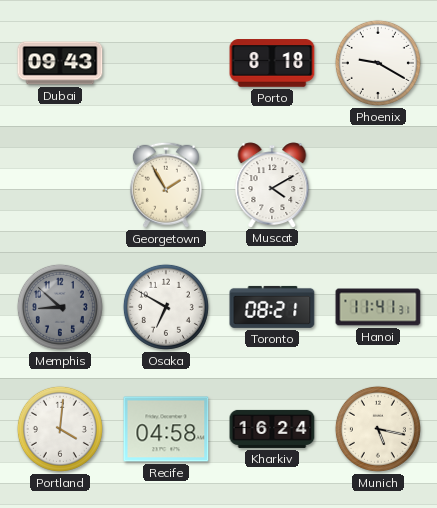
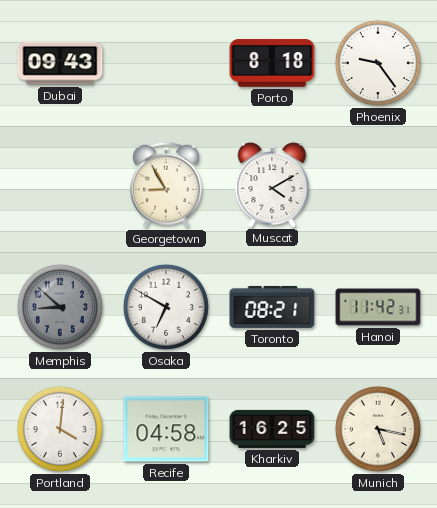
Phoenix: 9:20 -> 9:24 (378, 63)
Georgetown: 1:55 -> 8:55 (166, 185)
Hanoi: 11:41 -> 11:42 (378, 307)
Kharkiv: 16:24 -> 16:25 (272, 429)
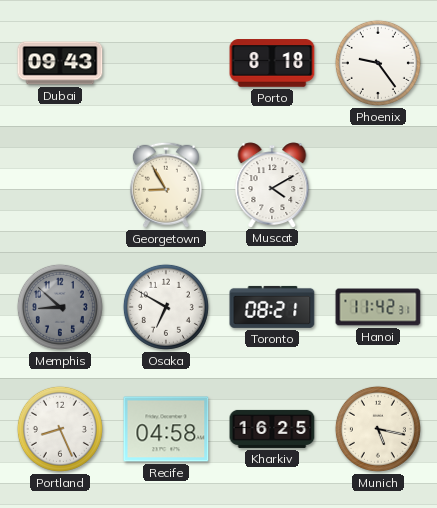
Portland: 4:01 -> 8:26 (60, 429)
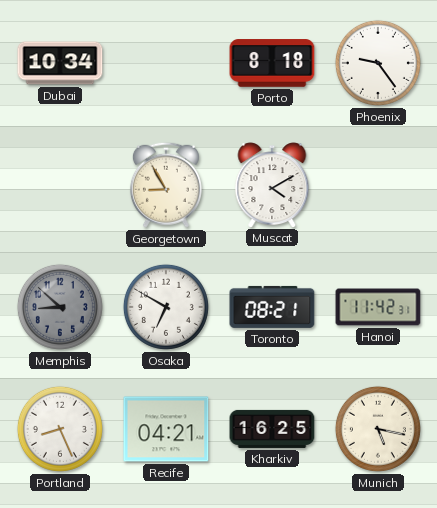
Dubai: 09:43 -> 10:34 (60, 63)
Recife: 04:58 -> 04:21 (166, 429)
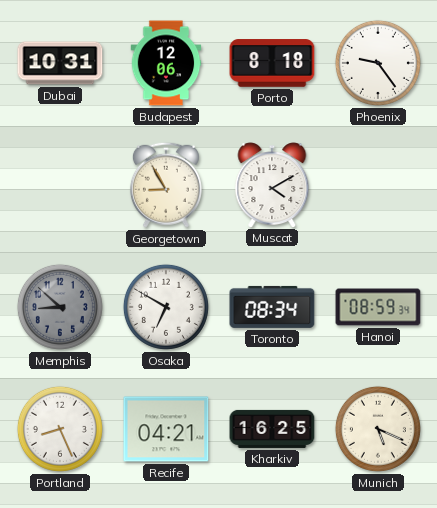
Dubai: 10:34 -> 10:31 (60, 63)
Budapest: none -> 12:06 (166, 63)
Toronto: 08:21 -> 08:34 (272, 307)
Hanoi: 11:42 -> 08:59 (378, 307)
Munich: 5:17 -> 5:19 (378, 429)
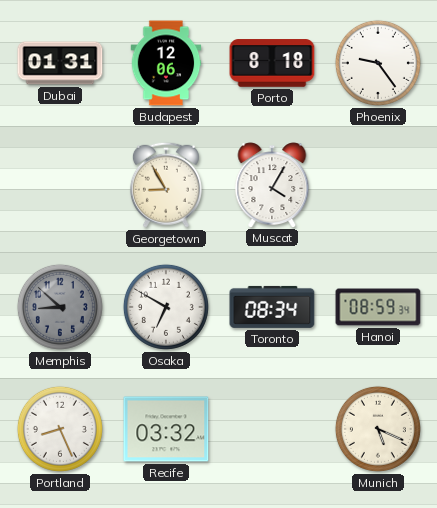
Dubai: 10:31 -> 01:31 (60, 63)
Muscat: 4:10 -> 4:05 (272, 185)
Recife: 04:21 -> 03:32 (166, 429)
Kharkiv: 16:25 -> none (272, 429)
